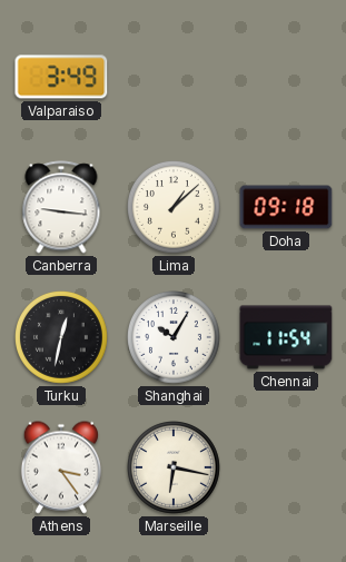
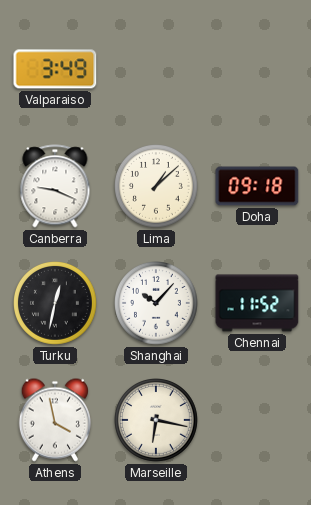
Canberra: 9:16 -> 9:19 (55, 186)
Shanghai: 10:05 -> 10:07 (157, 304)
Chennai: 11:54 -> 11:52 (257, 303)
Athens: 3:24 -> 3:58 (54, 420)
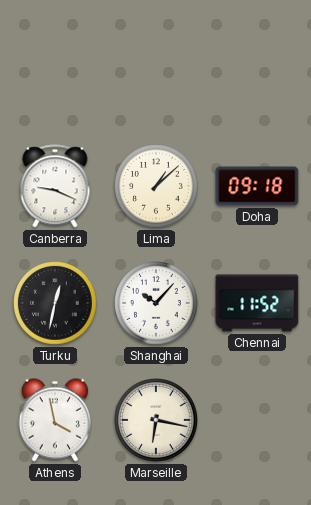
Valparaiso: 3:49 -> none (55, 69)
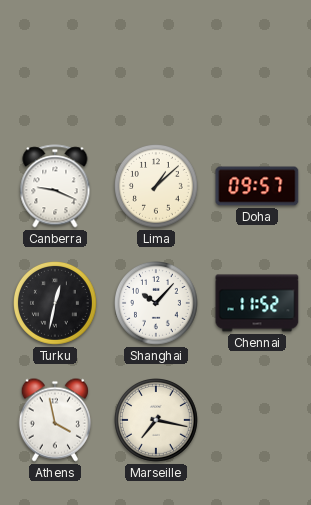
Doha: 09:18 -> 09:57 (257, 186)
Marseille: 6:17 -> 7:17 (157, 421)
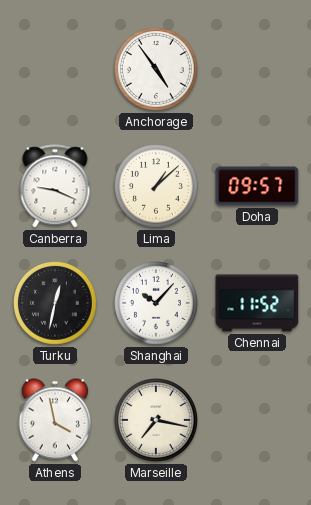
Anchorage: none -> 4:54 (157, 70)
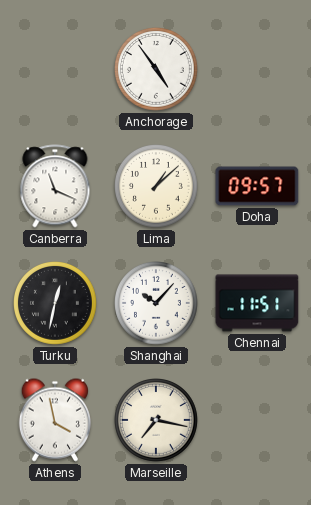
Canberra: 9:19 -> 11:19 (55, 186)
Chennai: 11:52 -> 11:51 (257, 303)
